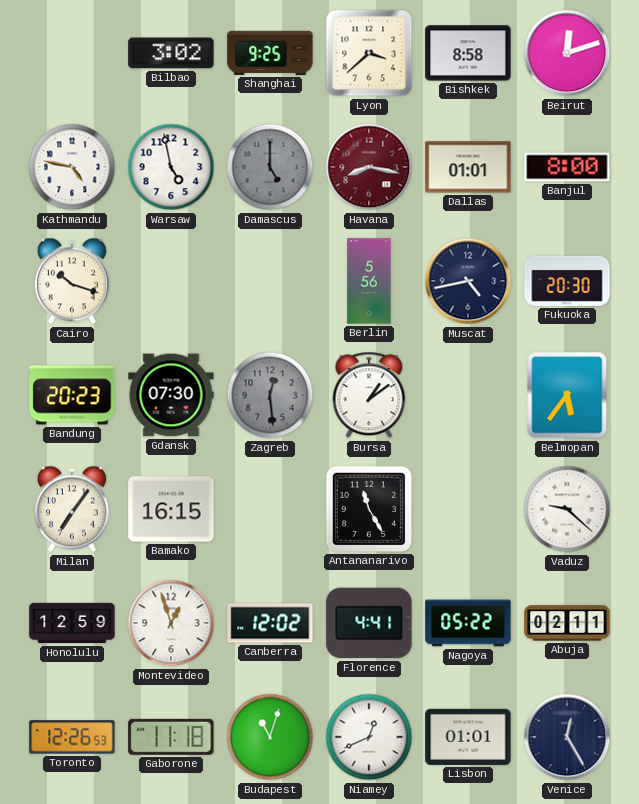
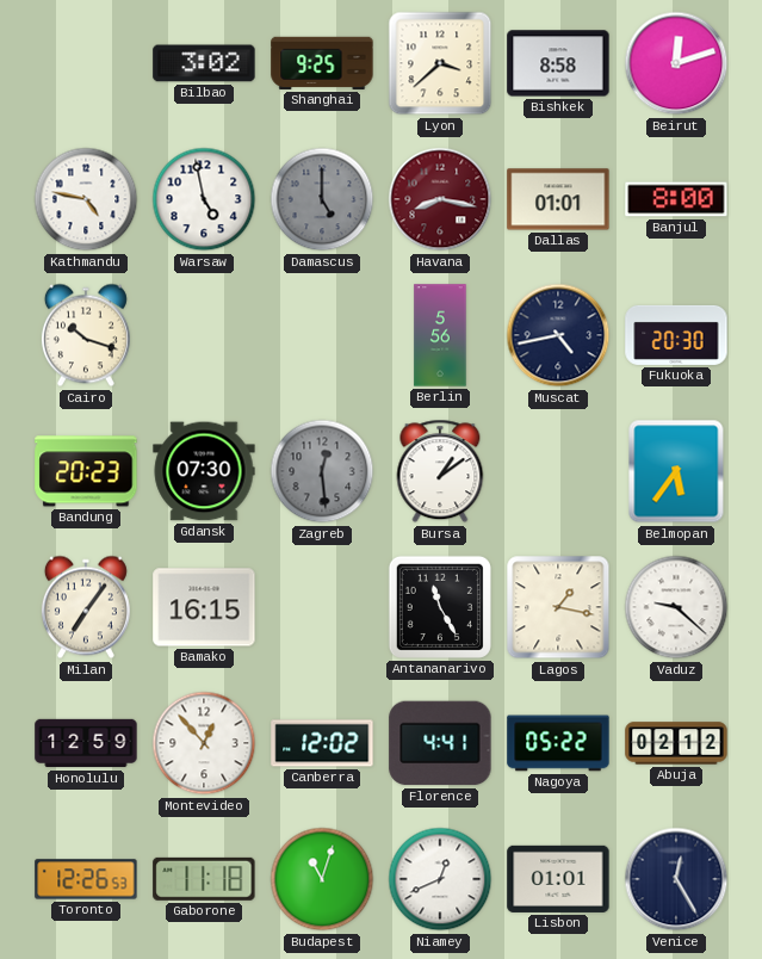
Lagos: none -> 1:17 (558, 607)
Montevideo: 12:57 -> 12:53 (204, 743)
Abuja: 02:11 -> 02:12 (676, 743)
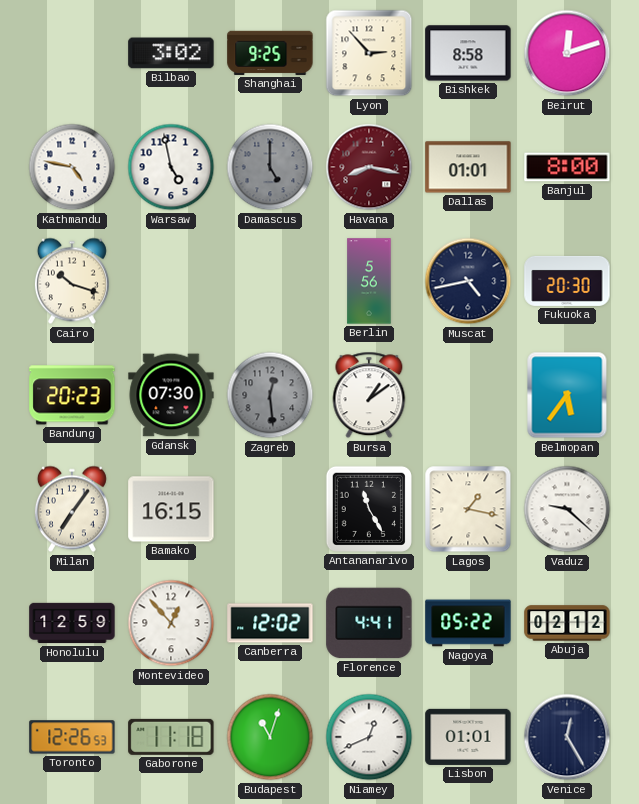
Lyon: 3:38 -> 2:53 (369, 53)
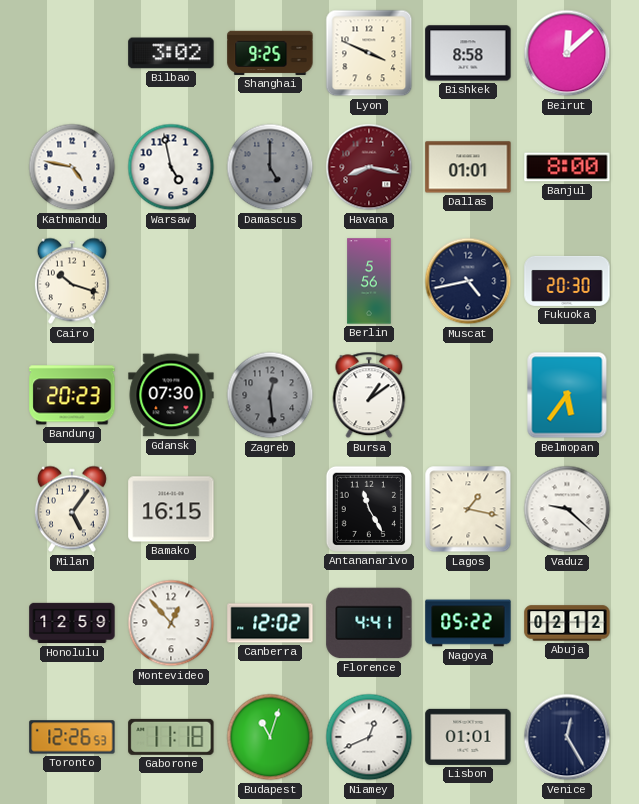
Lyon: 2:53 -> 3:49 (369, 53)
Beirut: 12:12 -> 12:08 (567, 53)
Milan: 7:06 -> 5:06 (72, 509)
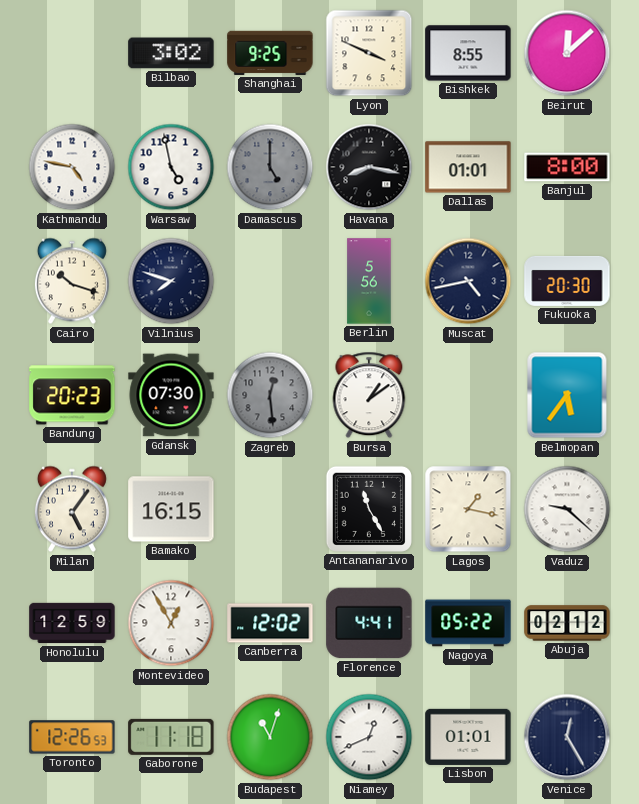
Bishkek: 8:58 -> 8:55 (468, 53)
Havana dial: burgundy -> black (369, 167)
Vilnius: none -> 7:48 (171, 281)
Montevideo: 12:53 -> 12:55 (171, 623)
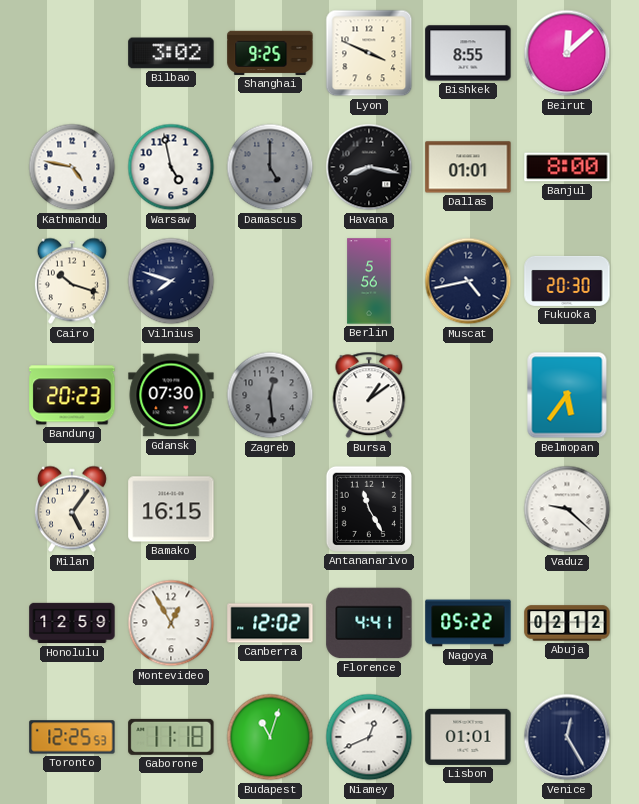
Lagos: 1:17 -> none (468, 509)
Toronto: 12:26 -> 12:25 (72, 737)
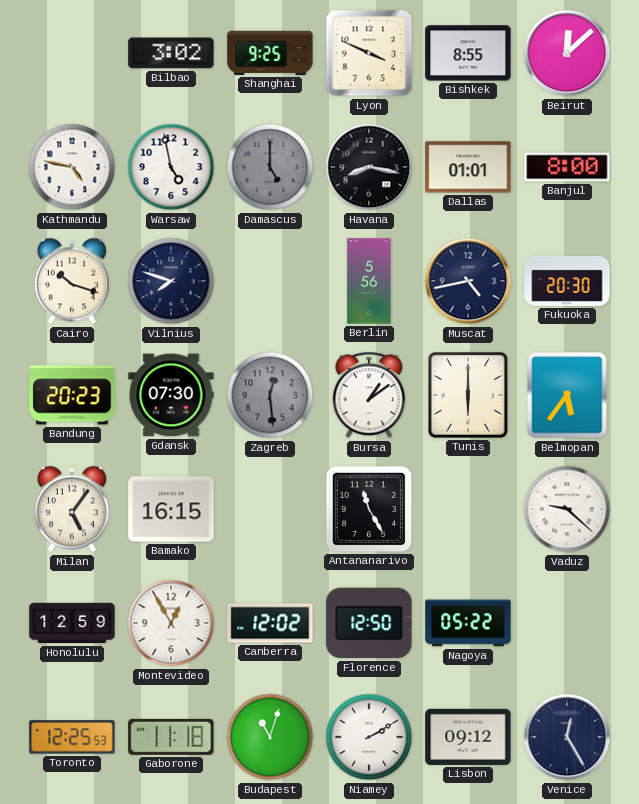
Tunis: none -> 6:00 (469, 395)
Florence: 4:41 -> 12:50 (369, 623)
Abuja: 02:12 -> none (567, 623)
Niamey: 12:41 -> 2:10 (369, 737)
Lisbon: 01:01 -> 09:12 (468, 737)
